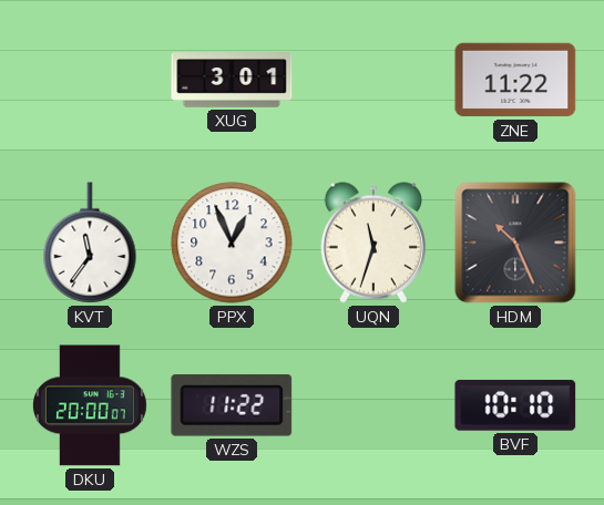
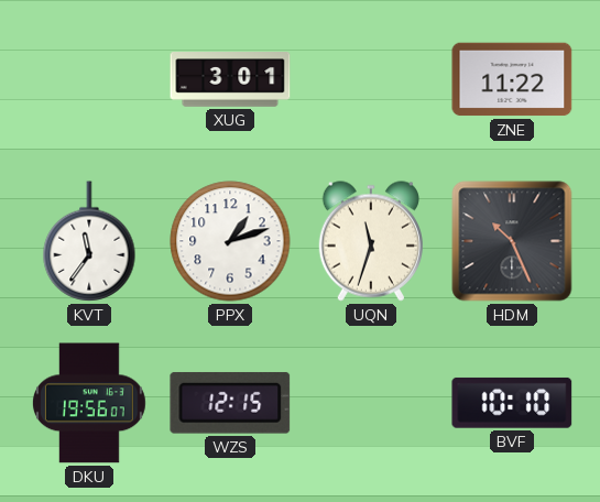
PPX: 12:56 -> 1:12 (230, 241)
DKU: 20:00 -> 19:56 (89, 403)
WZS: 11:22 -> 12:15 (230, 403)
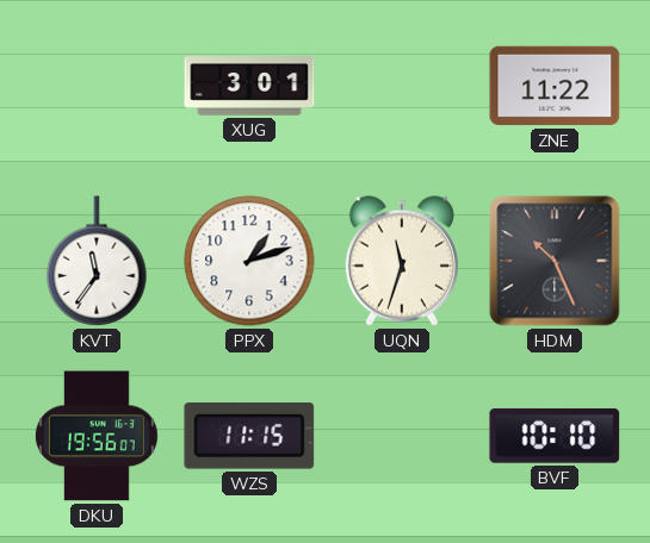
WZS: 12:15 -> 11:15 (249, 436)
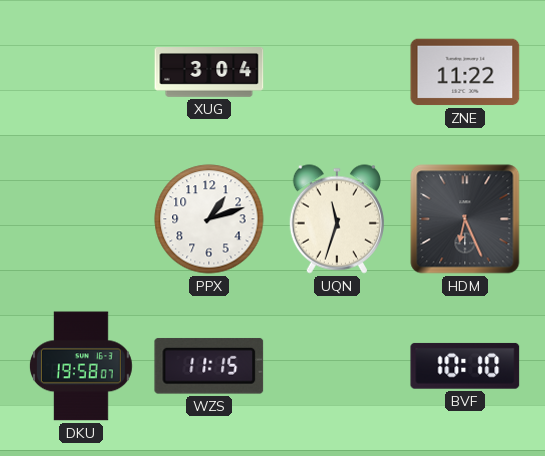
XUG: 3:01 -> 3:04 (209, 72)
KVT: 11:36 -> none (97, 261)
HDM: 10:26 -> 6:26 (465, 219)
DKU: 19:56 -> 19:58 (81, 366)
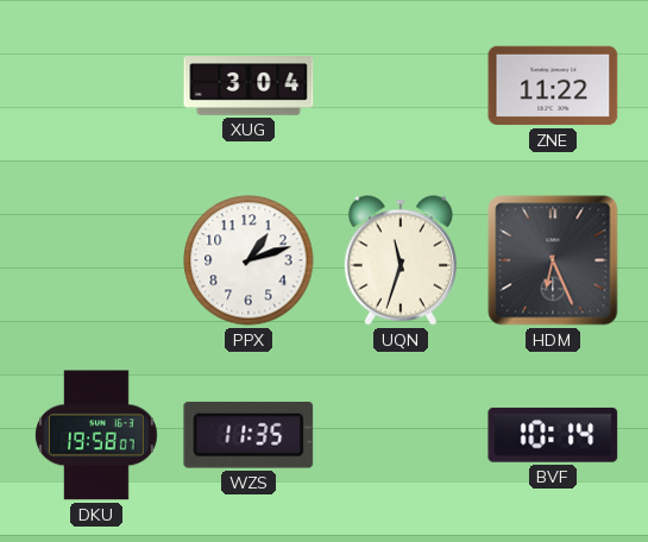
WZS: 11:15 -> 11:35 (248, 435)
BVF: 10:10 -> 10:14 (553, 435)
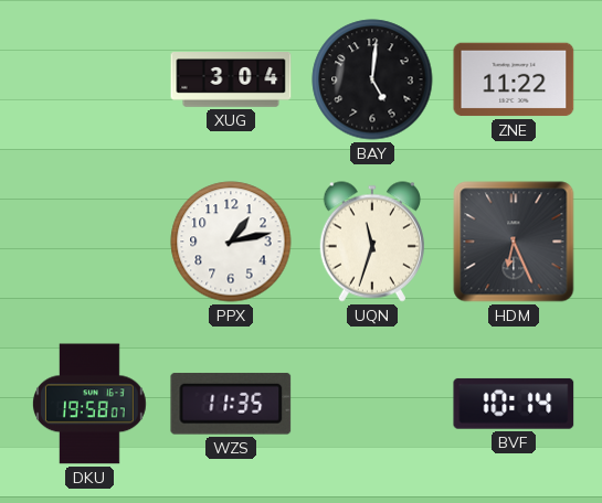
BAY: none -> 5:01 (372, 79)
PPX: 1:12 -> 1:13 (231, 242)
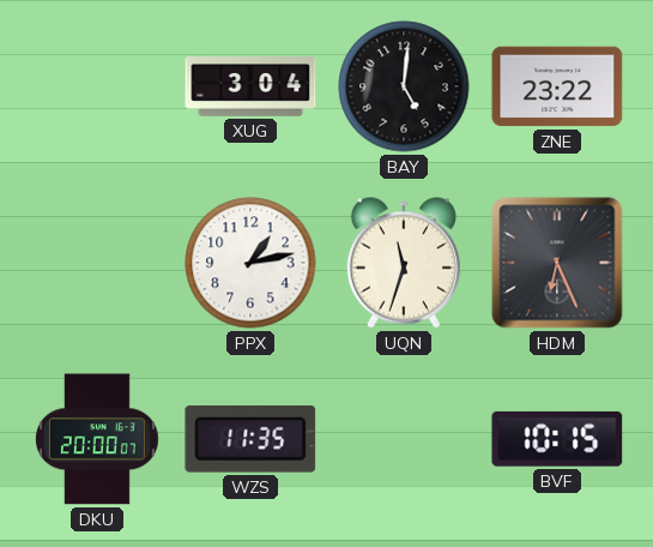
ZNE: 11:22 -> 23:22 (557, 86)
DKU: 19:58 -> 20:00 (97, 439)
BVF: 10:14 -> 10:15 (557, 439)
